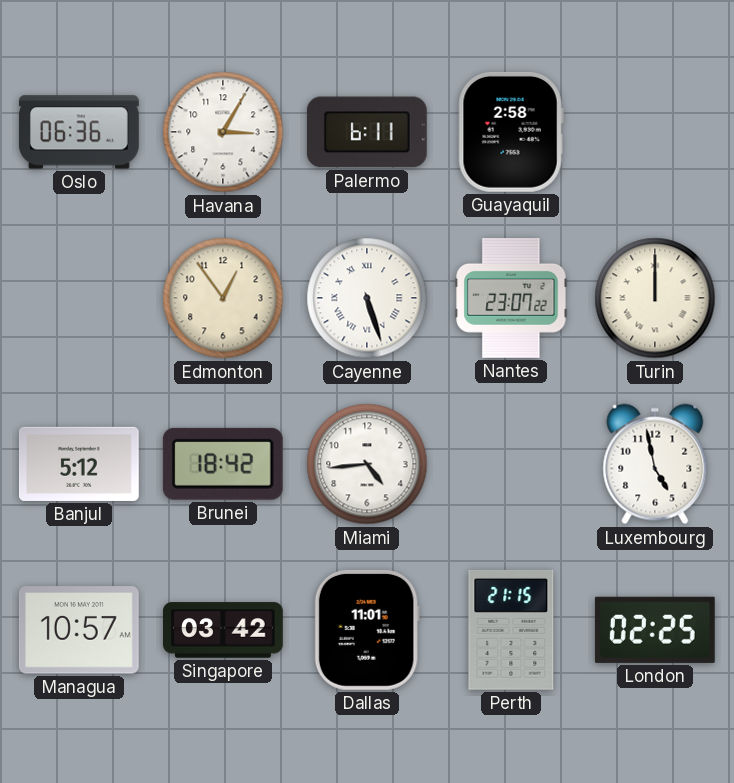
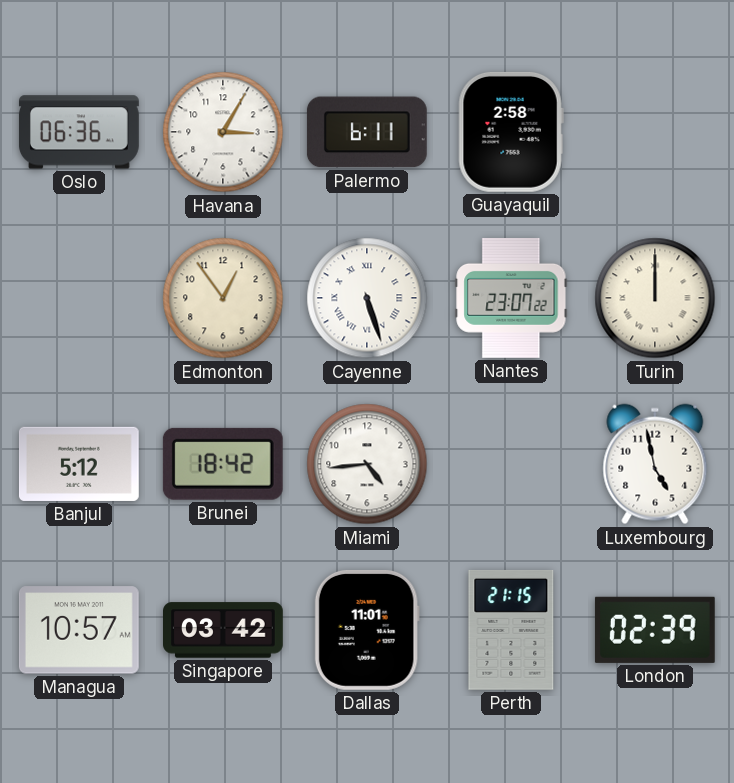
London: 02:25 -> 02:39 (655, 630)
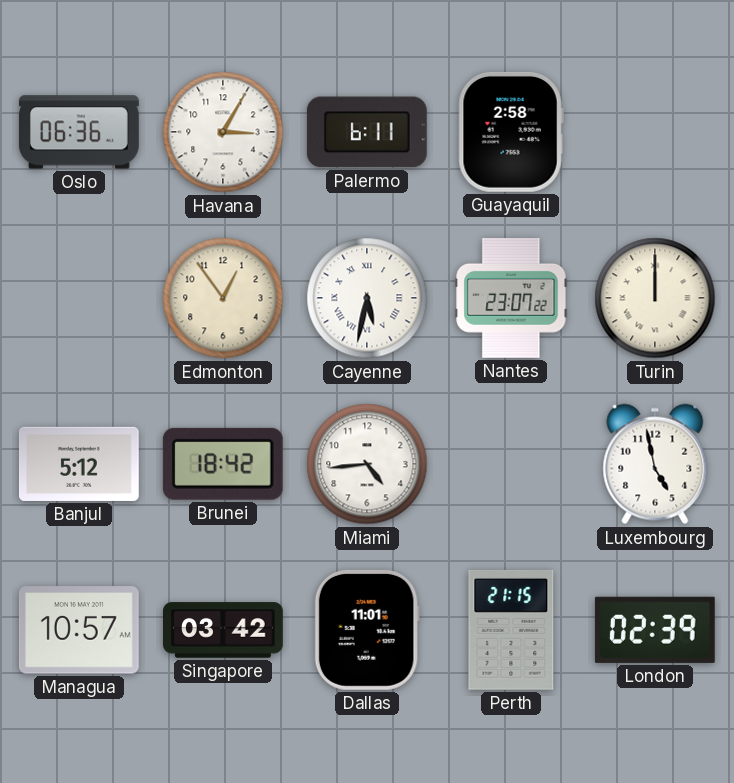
Cayenne: 5:27 -> 5:32 (367, 298)
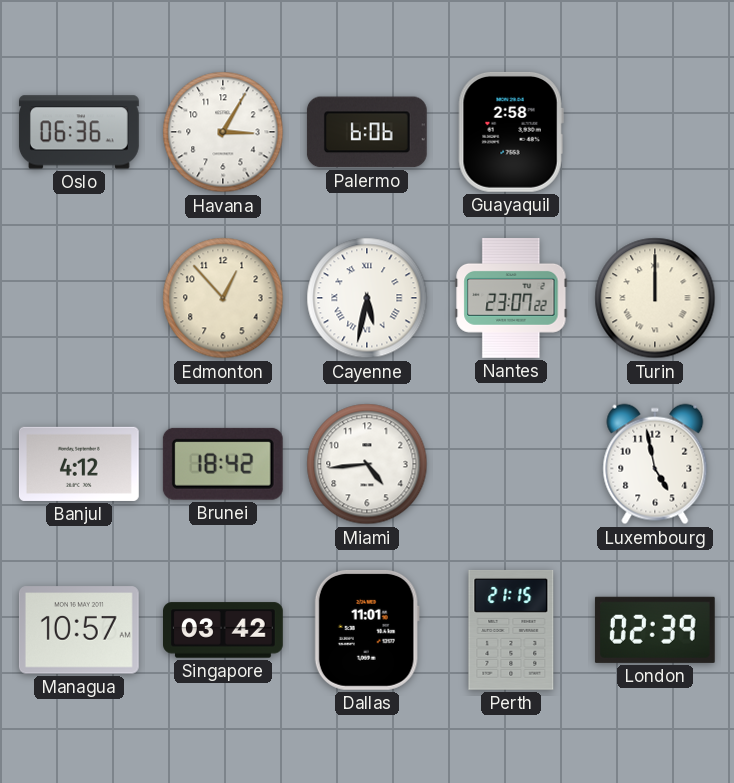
Palermo: 6:11 -> 6:06 (367, 132)
Edmonton: 12:54 -> 12:53 (223, 298)
Banjul: 5:12 -> 4:12 (79, 464)
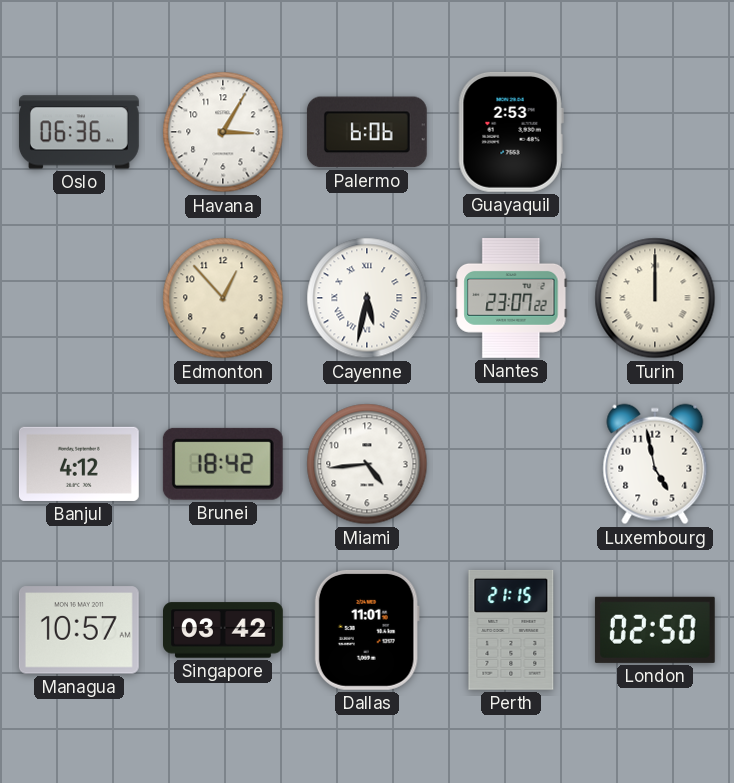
Guayaquil: 2:58 -> 2:53 (511, 132)
London: 02:39 -> 02:50 (655, 630)
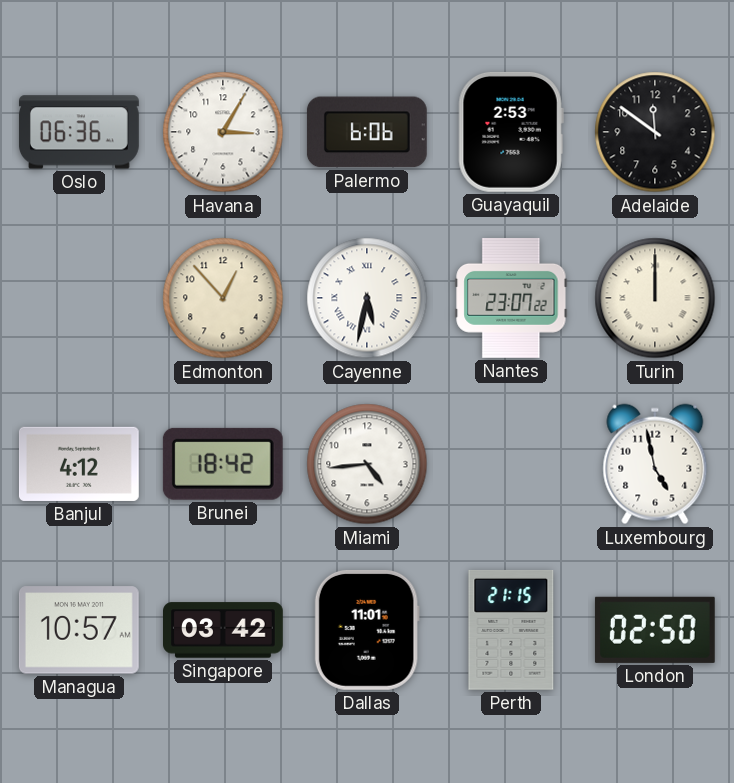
Adelaide: none -> 11:51 (655, 132)
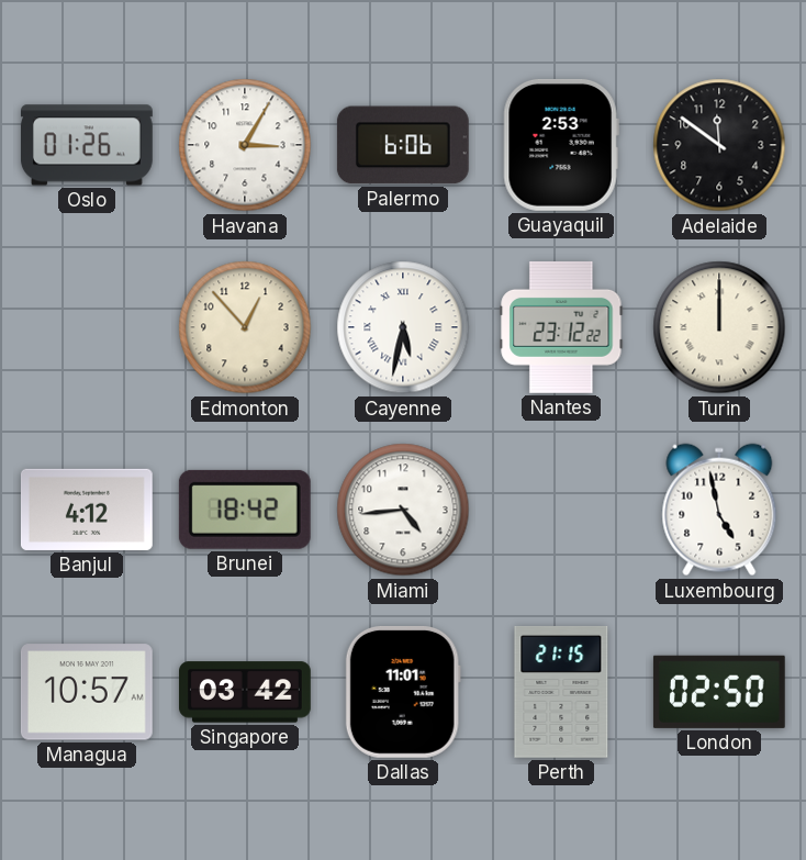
Oslo: 06:36 -> 01:26 (87, 145)
Nantes: 23:07 -> 23:12 (561, 327)
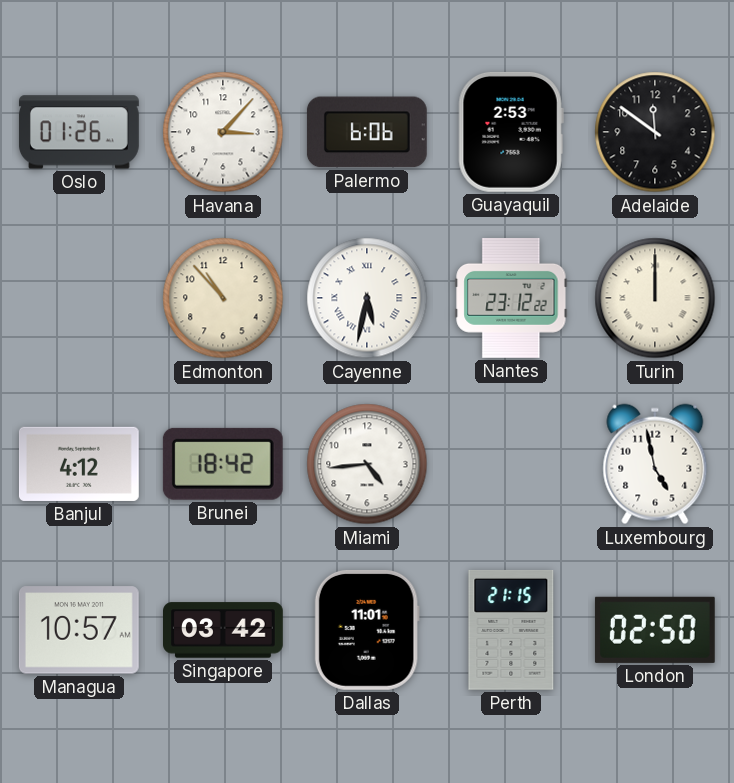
Havana: 3:05 -> 3:07 (223, 132)
Edmonton: 12:53 -> 10:53 (223, 298)
